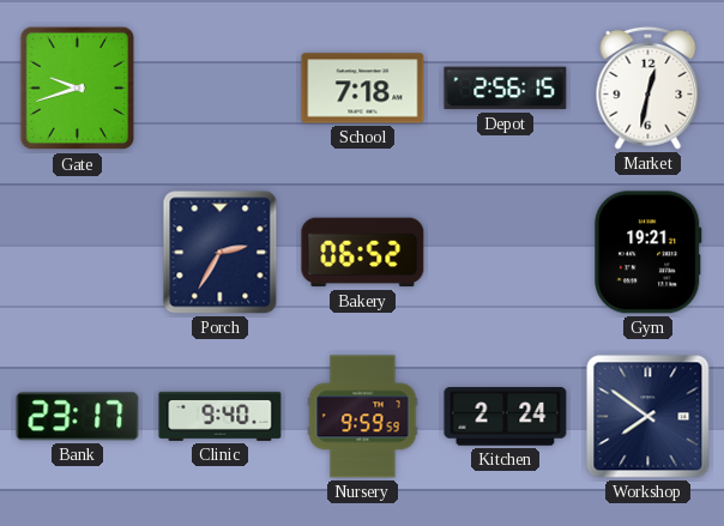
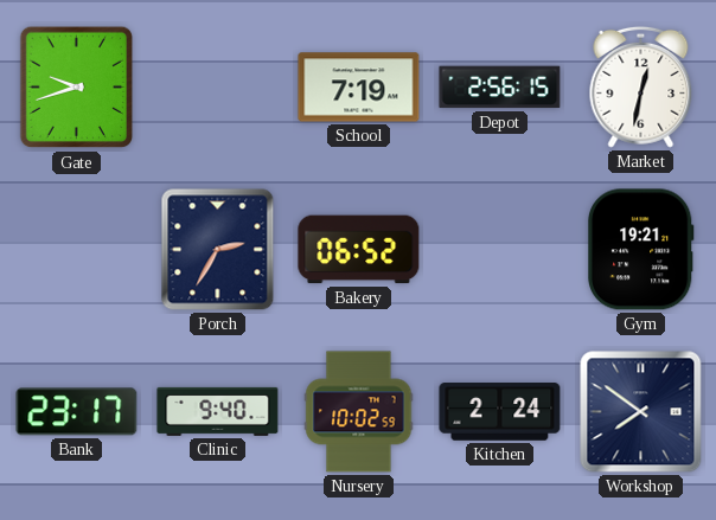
School: 7:18 -> 7:19 (359, 88)
Nursery: 9:59 -> 10:02 (359, 412)
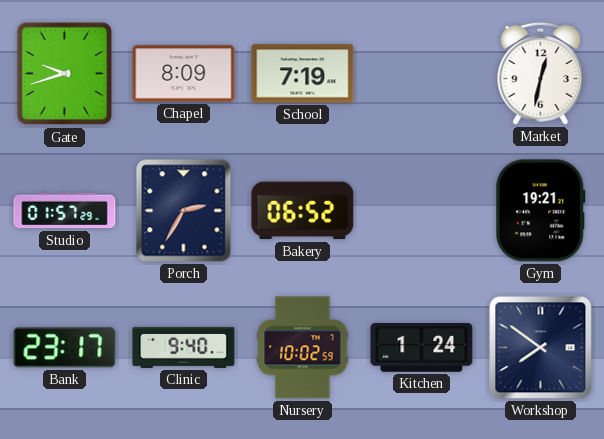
Chapel: none -> 8:09 (184, 74)
Depot: 2:56 -> none (500, 88)
Studio: none -> 01:57 (65, 211)
Kitchen: 2:24 -> 1:24 (422, 348)
